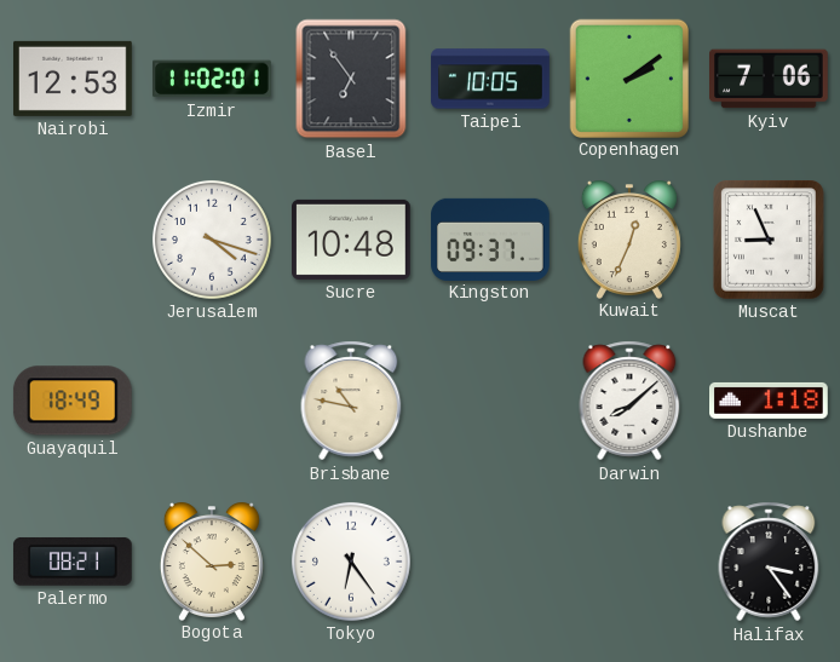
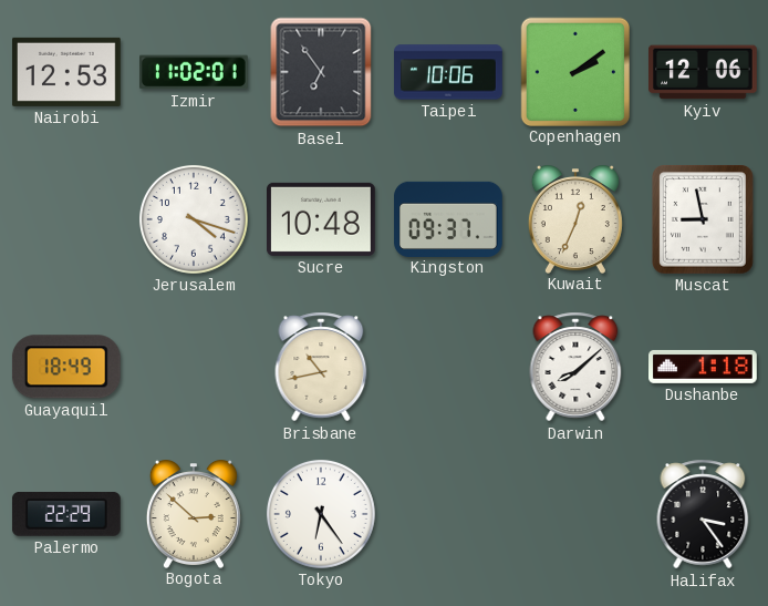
Taipei: 10:05 -> 10:06 (448, 72)
Kyiv: 7:06 -> 12:06 (704, 72)
Muscat: 8:56 -> 8:58 (703, 219)
Brisbane: 10:47 -> 10:43 (321, 367)
Palermo: 08:21 -> 22:29 (66, 514)
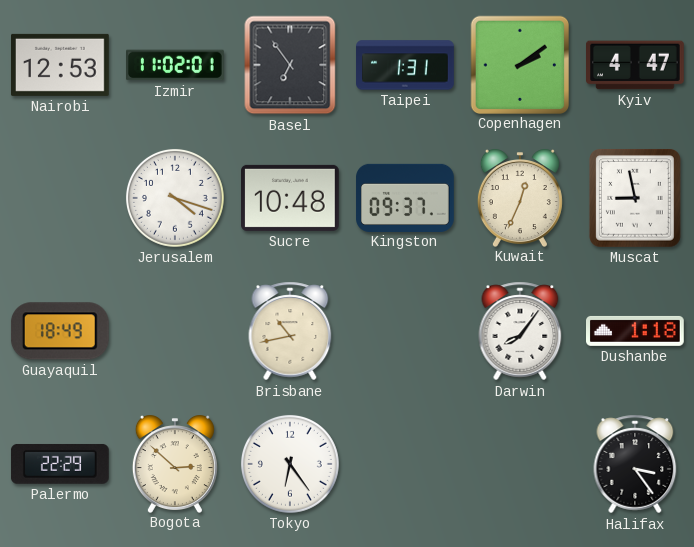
Taipei: 10:06 -> 1:31 (405, 65)
Kyiv: 12:06 -> 4:47 (636, 65)
Darwin: 8:08 -> 8:06 (520, 331)
